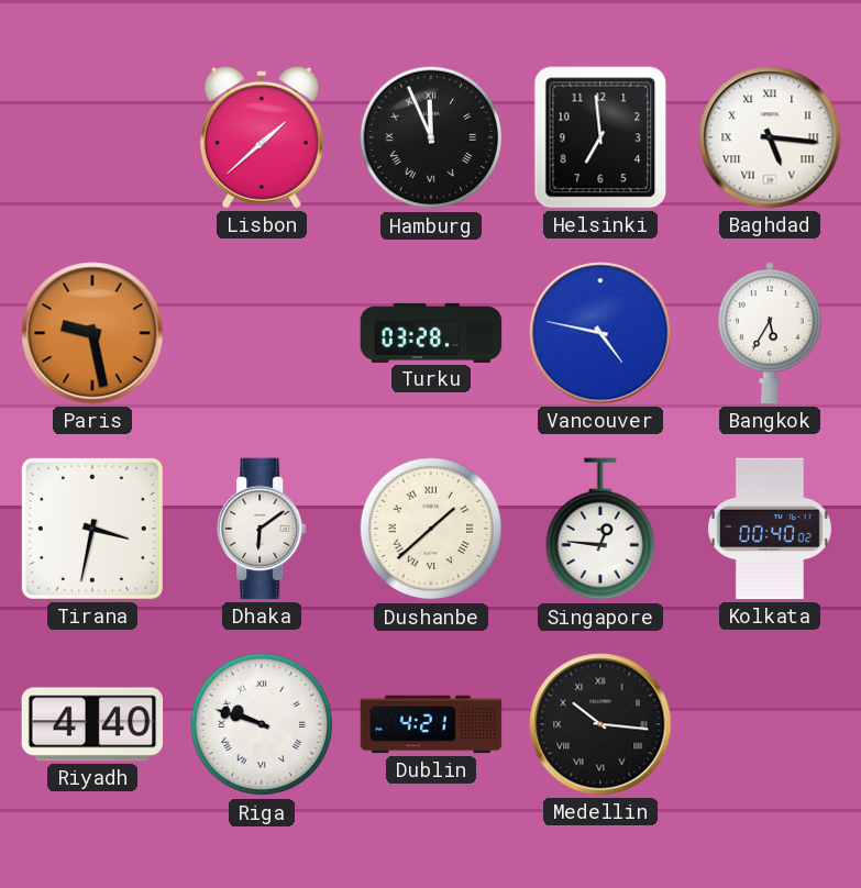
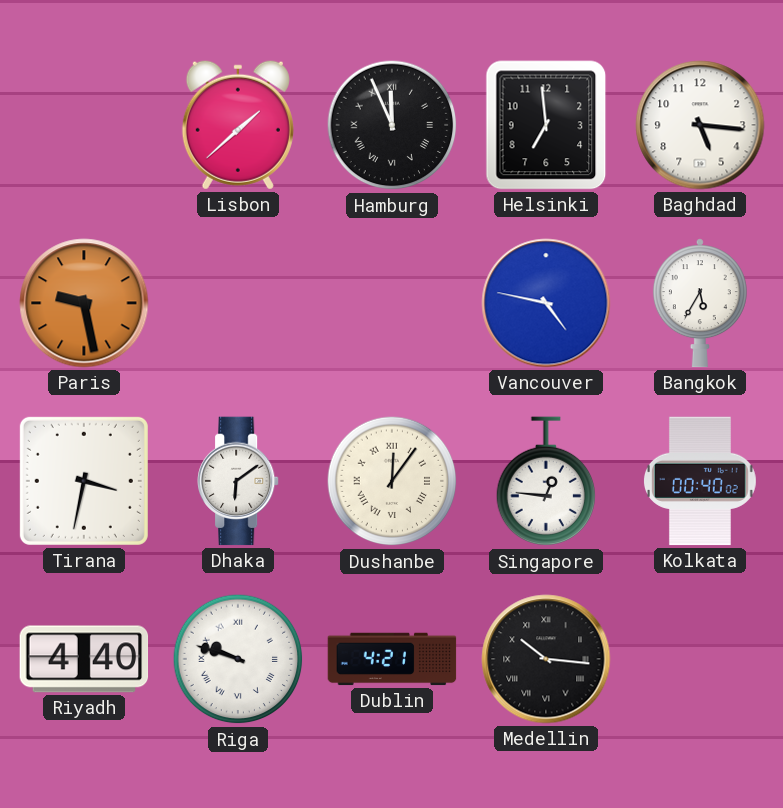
Baghdad numerals: Roman -> Arabic (700, 125)
Turku: 03:28 -> none (431, 333)
Dushanbe: 1:38 -> 12:06 (392, 481)
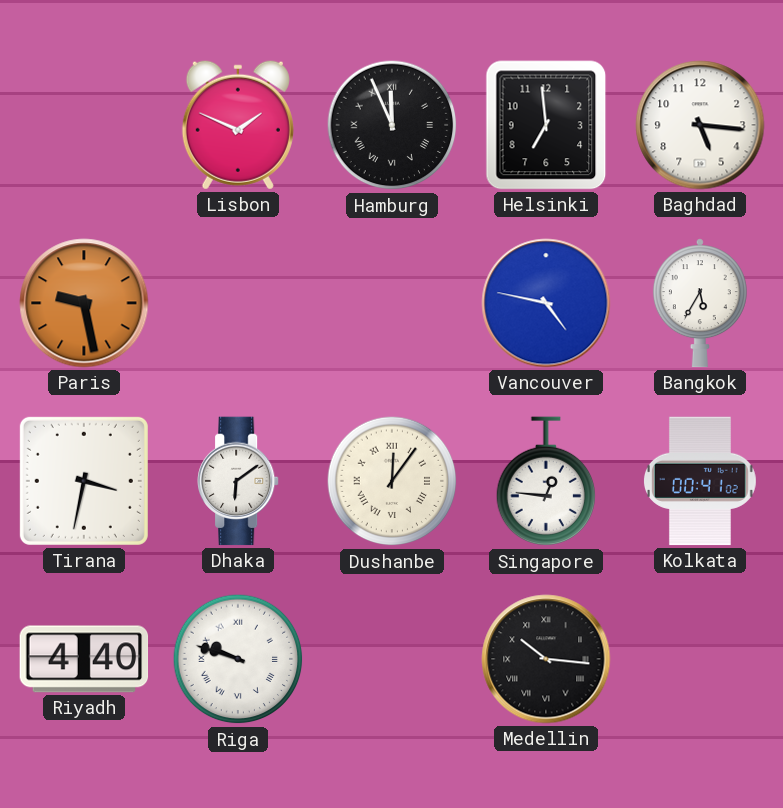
Lisbon: 1:38 -> 1:49 (238, 125)
Kolkata: 00:40 -> 00:41 (700, 481)
Dublin: 4:21 -> none (392, 659)
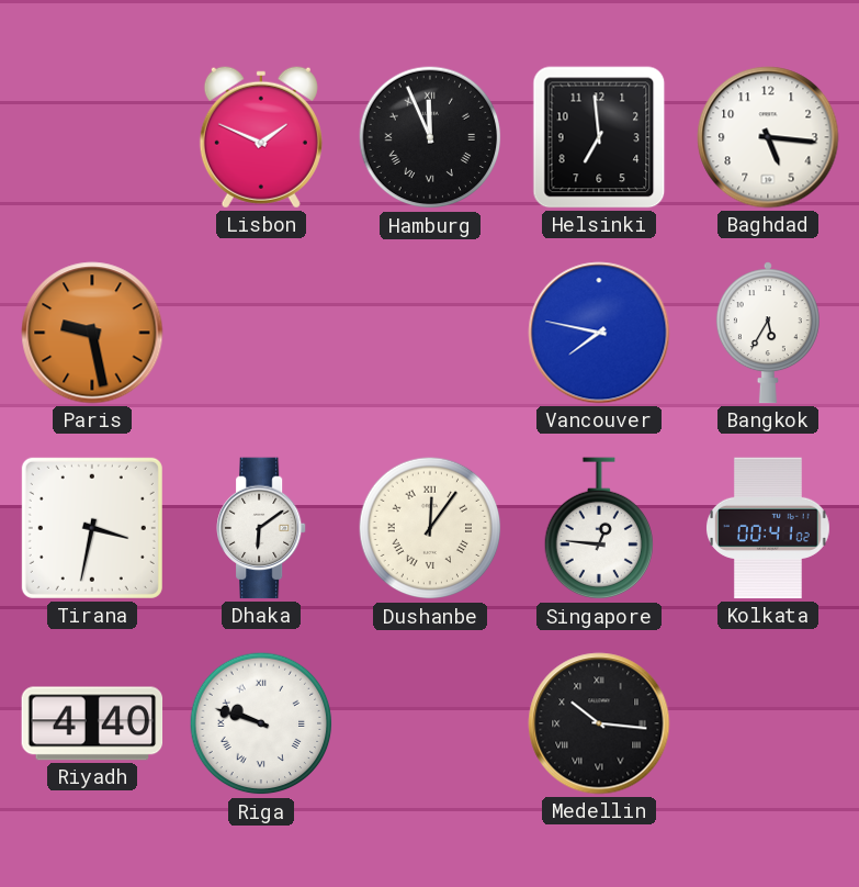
Vancouver: 4:47 -> 7:47 (599, 333)
